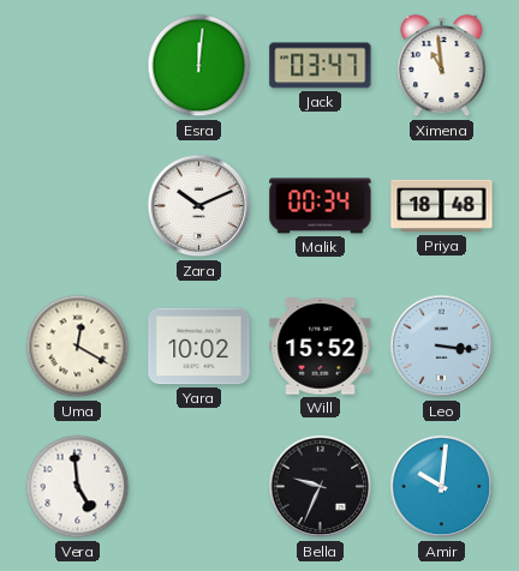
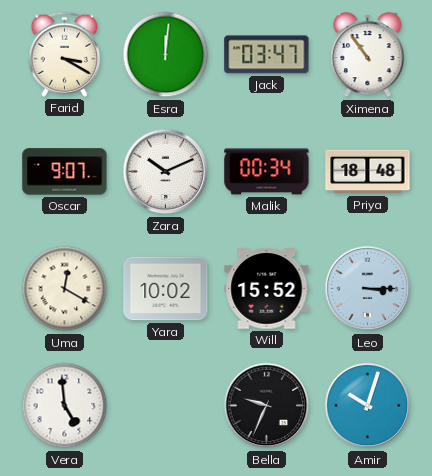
Farid: none -> 3:20 (65, 54)
Ximena: 10:59 -> 10:54 (368, 55)
Oscar: none -> 9:07 (65, 172)
Leo: 3:16 -> 3:15 (368, 289)
Amir: 10:01 -> 10:03 (368, 406)
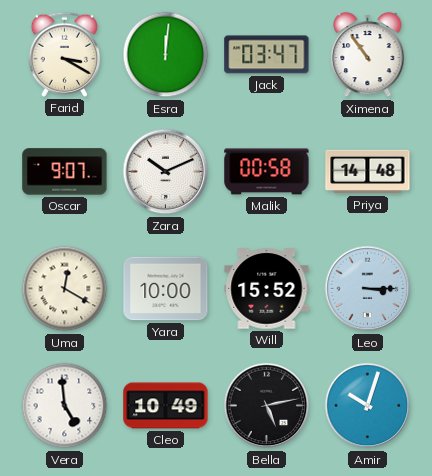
Malik: 00:34 -> 00:58 (267, 172)
Priya: 18:48 -> 14:48 (368, 172)
Yara: 10:02 -> 10:00 (166, 289)
Cleo: none -> 10:49 (166, 406)
Bella: 9:34 -> 5:13 (267, 406)
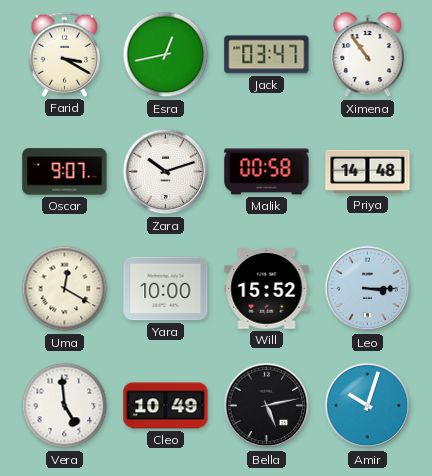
Esra: 12:01 -> 12:43 (166, 55)
Zara: 10:11 -> 10:12 (166, 172)
